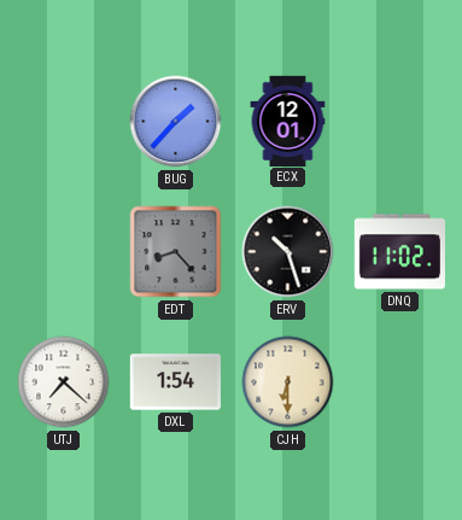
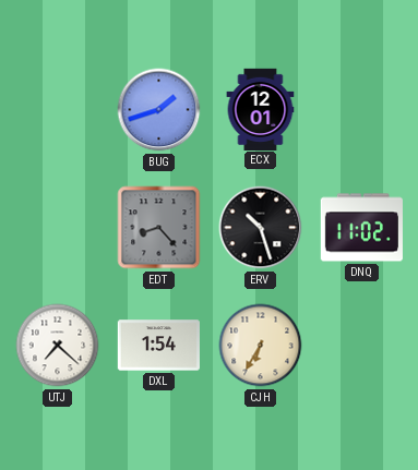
BUG: 1:37 -> 1:42 (159, 110)
CJH: 6:30 -> 6:35 (261, 346)
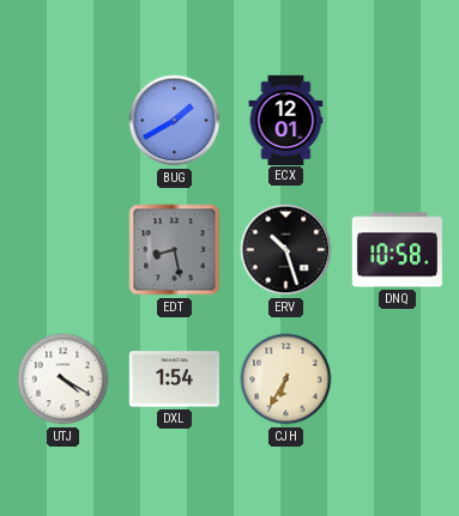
BUG: 1:42 -> 1:40 (175, 121)
EDT: 8:23 -> 8:28 (175, 250)
DNQ: 11:02 -> 10:58 (397, 250)
UTJ: 7:22 -> 4:20 (64, 380)
